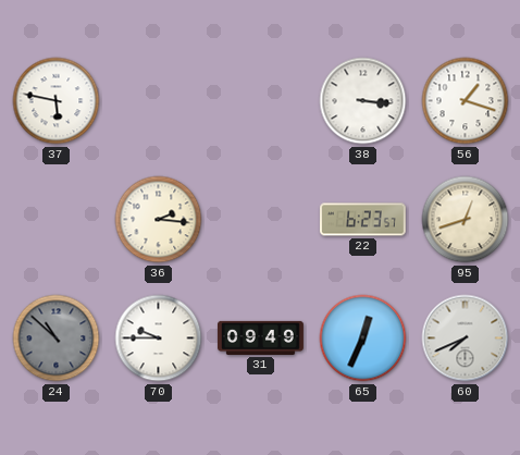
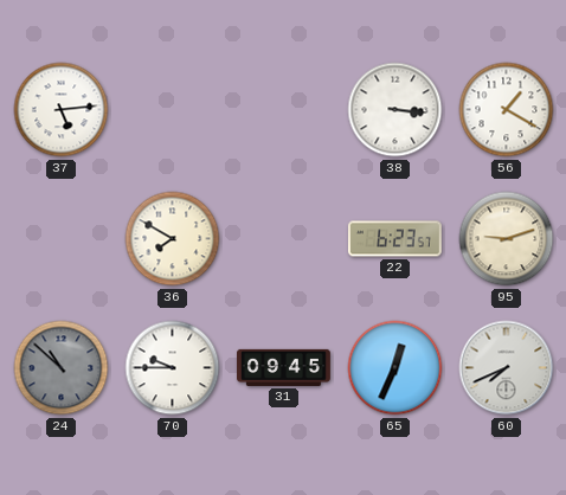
37: 5:47 -> 5:14 (62, 110)
56: 1:18 -> 1:20 (507, 110)
36: 2:16 -> 7:50 (173, 239)
95: 12:42 -> 9:12 (507, 239)
31: 09:49 -> 09:45 (284, 367)
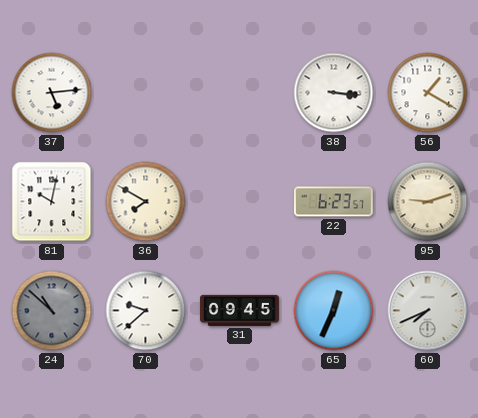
81: none -> 10:02 (52, 202)
70: 9:45 -> 9:38 (146, 311)
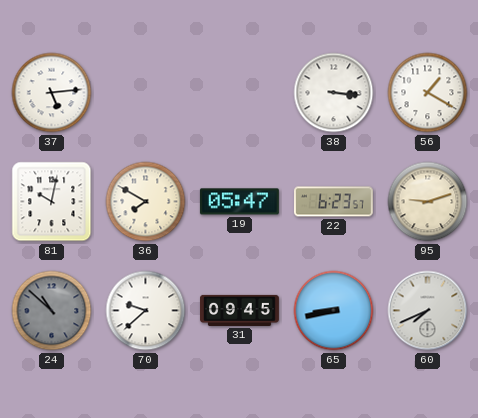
19: none -> 05:47 (239, 202)
65: 12:34 -> 8:43 (334, 311)
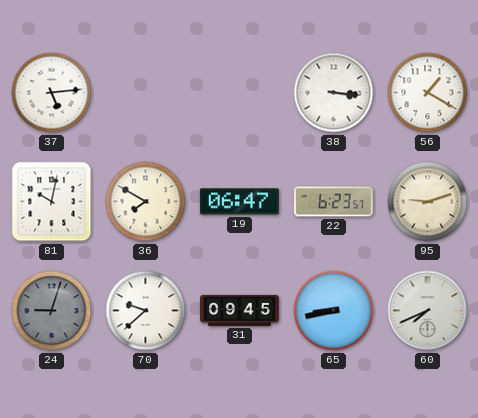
19: 05:47 -> 06:47 (239, 202)
24: 10:52 -> 9:03 (52, 311)
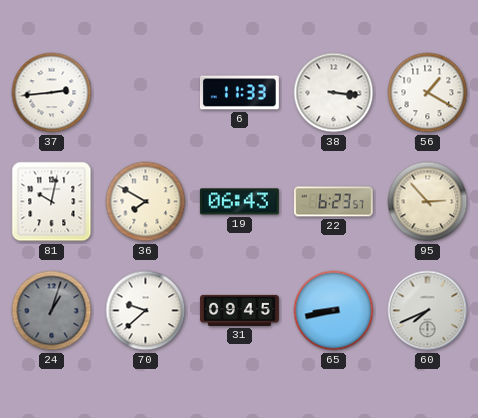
37: 5:14 -> 2:44 (52, 93)
6: none -> 11:33 (239, 93)
19: 06:47 -> 06:43 (239, 202)
95: 9:12 -> 2:53 (428, 202)
24: 9:03 -> 1:03 (52, 311)
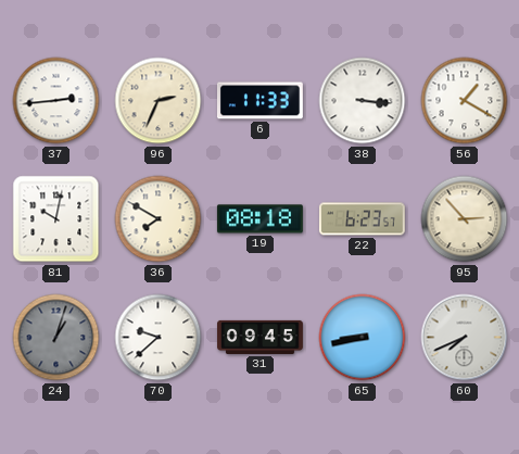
96: none -> 2:34 (159, 101)
19: 06:43 -> 08:18 (259, 219)
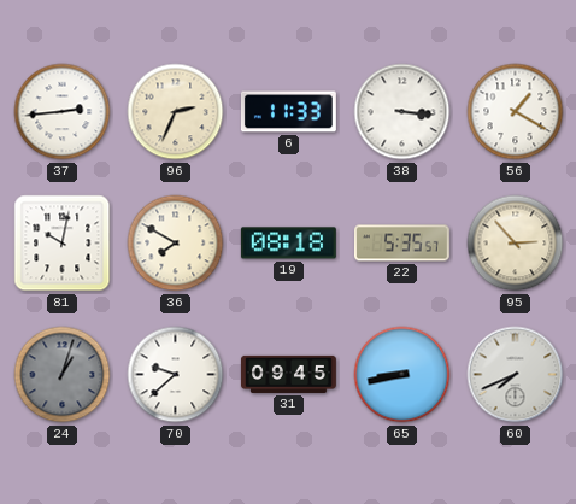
22: 6:23 -> 5:35 (401, 244)
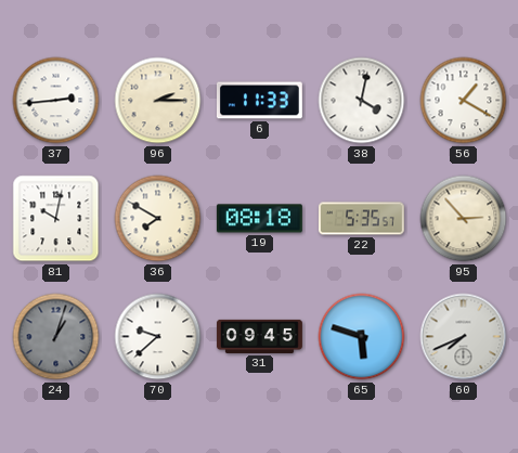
96: 2:34 -> 2:15 (158, 101)
38: 3:16 -> 4:02 (362, 101)
65: 8:43 -> 5:48 (362, 337)
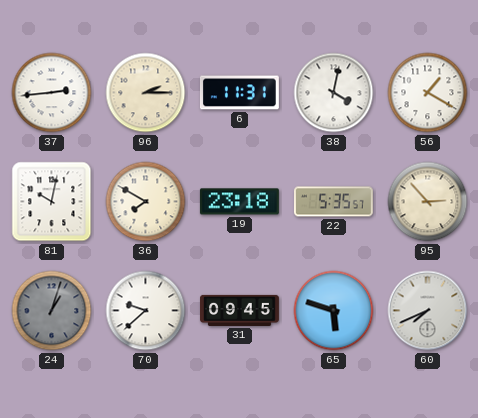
6: 11:33 -> 11:31 (239, 93)
19: 08:18 -> 23:18 (239, 202)
